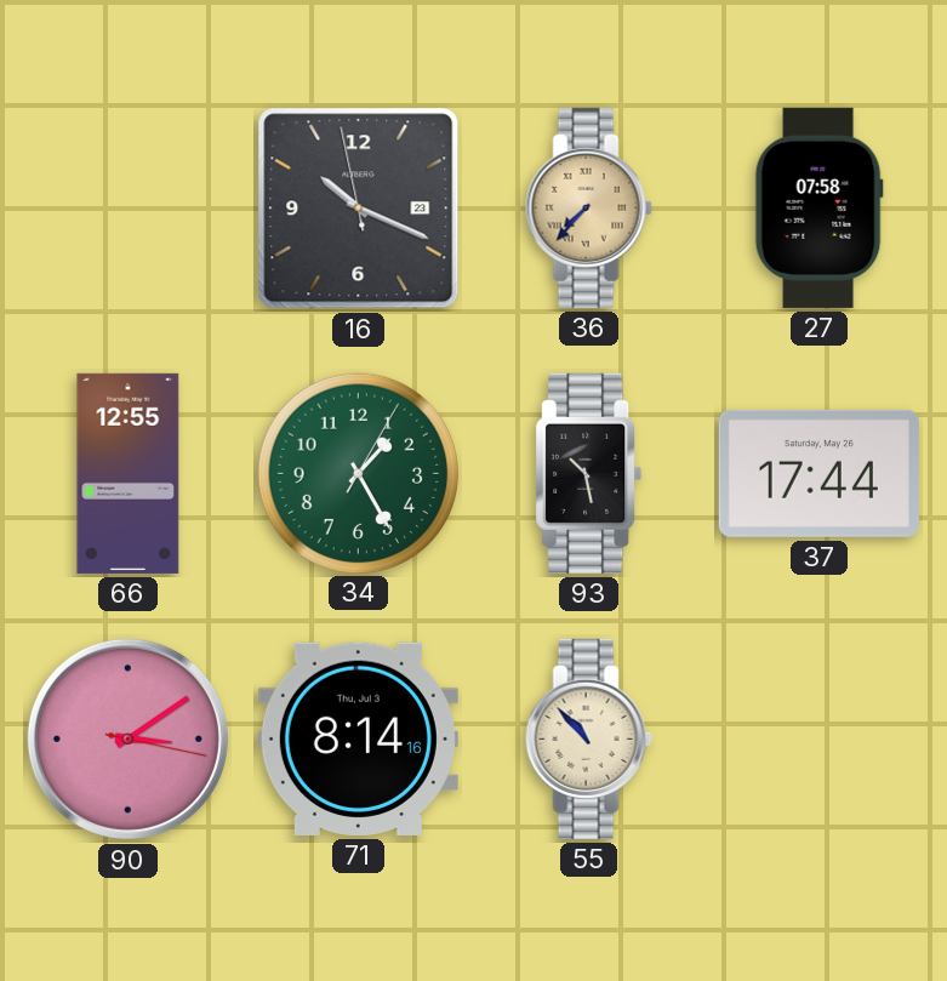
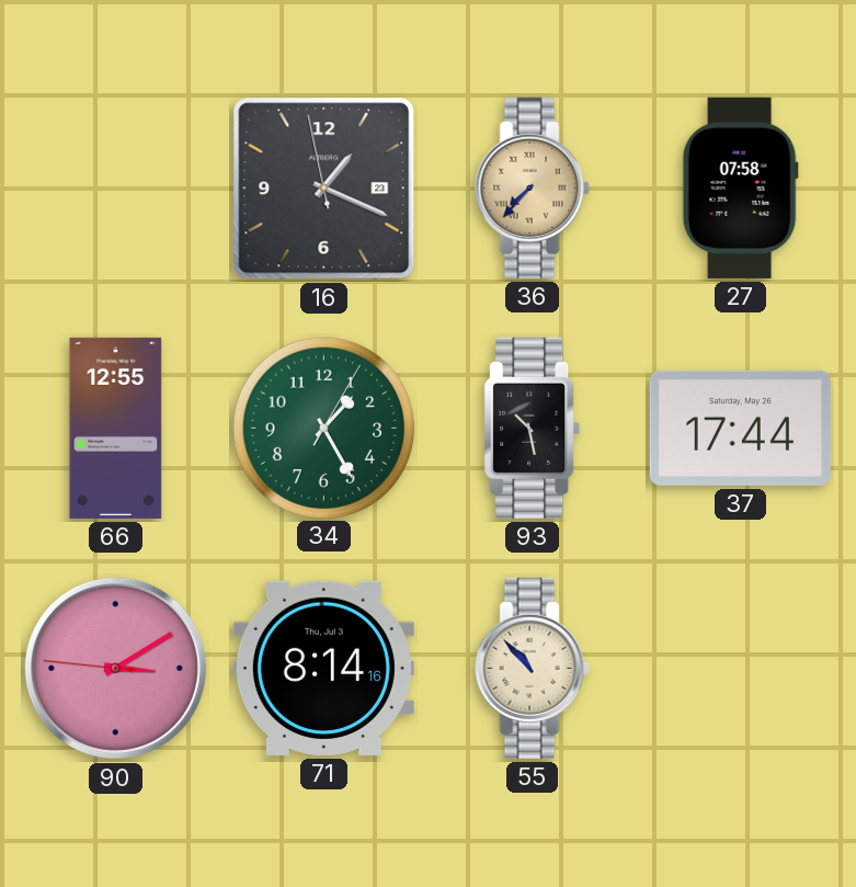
16: 10:18 -> 1:18 (324, 189)
90: 3:09:17 -> 3:09:46 (115, 668)
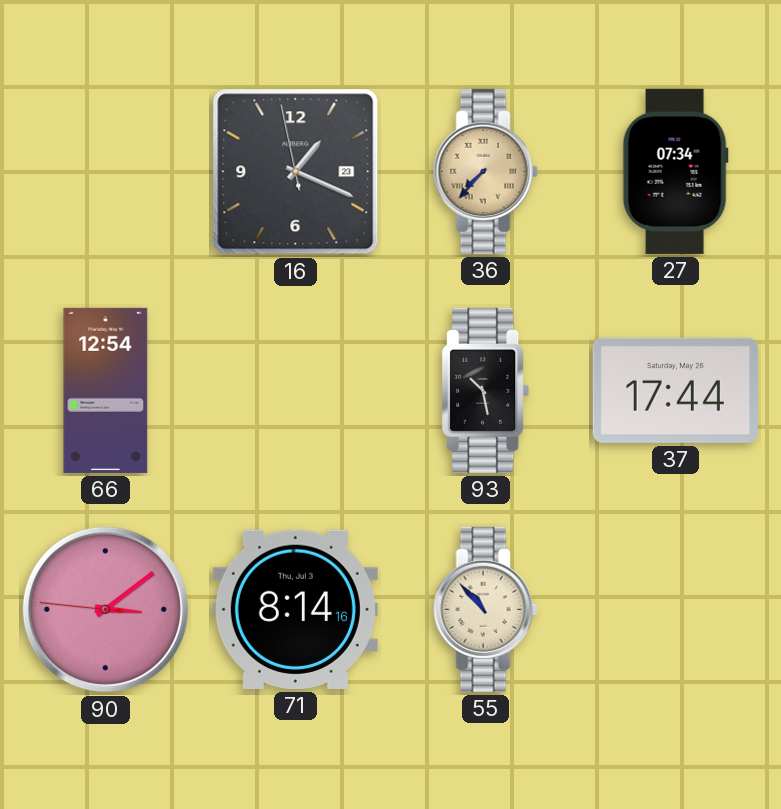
27: 07:58 -> 07:34 (675, 171)
66: 12:55 -> 12:54 (106, 390)
34: 1:25 -> none (323, 428)
90: 3:09 -> 3:08 (105, 609)
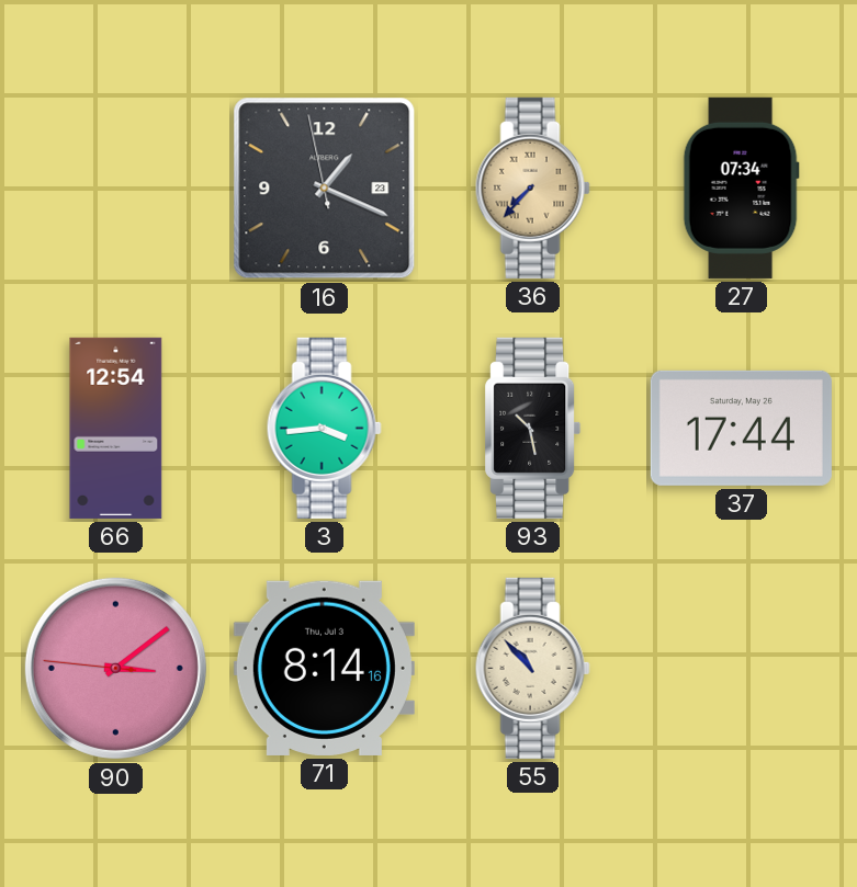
3: none -> 3:44 (324, 428)
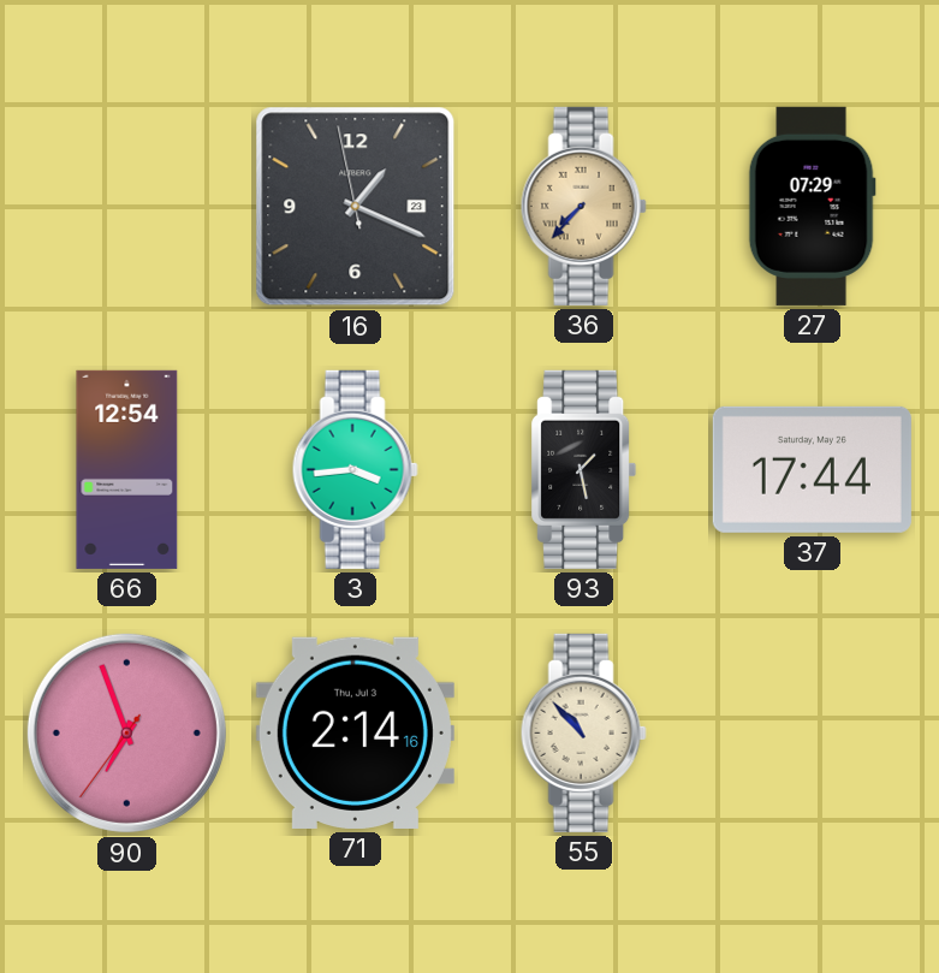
27: 07:34 -> 07:29 (812, 206)
93: 10:28 -> 1:28 (584, 469)
90: 3:08 -> 6:56 (126, 732)
71: 8:14 -> 2:14 (355, 732)
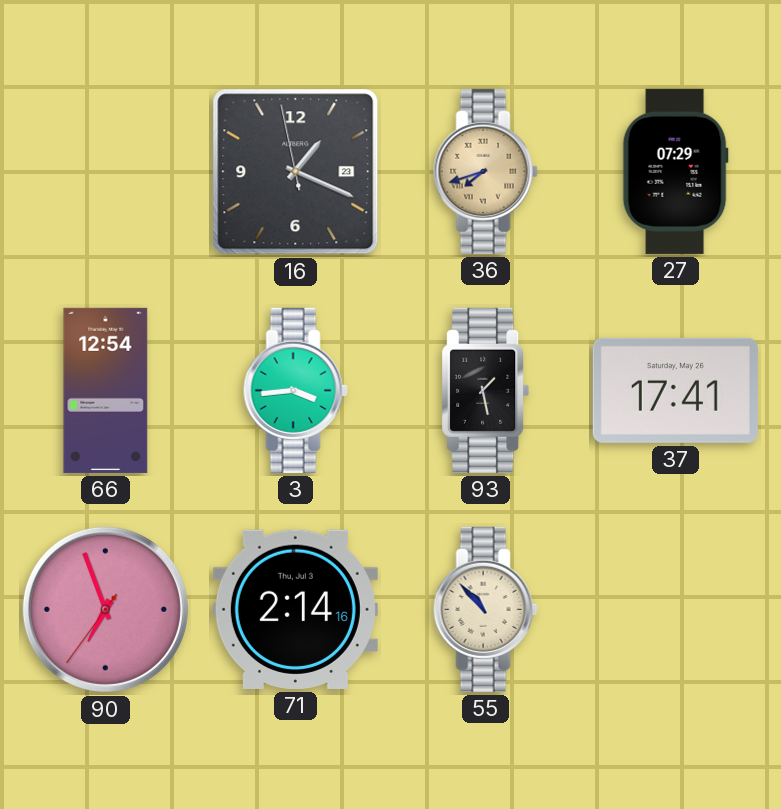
36: 7:37 -> 7:42 (485, 171)
37: 17:44 -> 17:41 (675, 390)
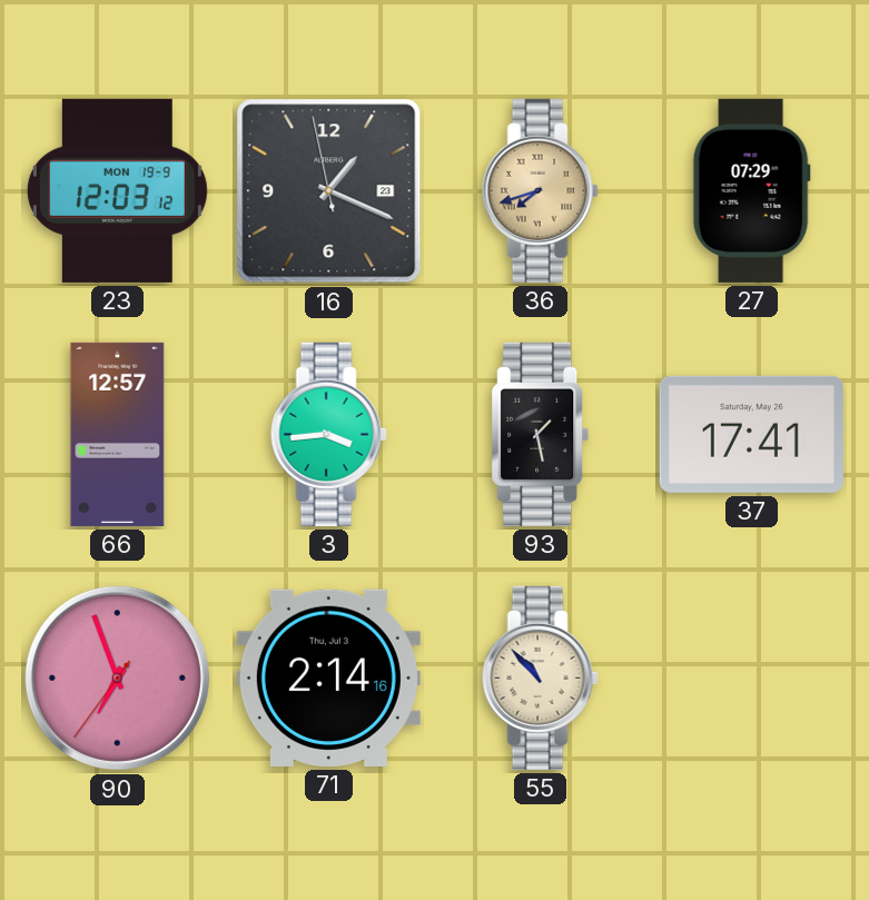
23: none -> 12:03 (117, 190)
66: 12:54 -> 12:57 (118, 434)
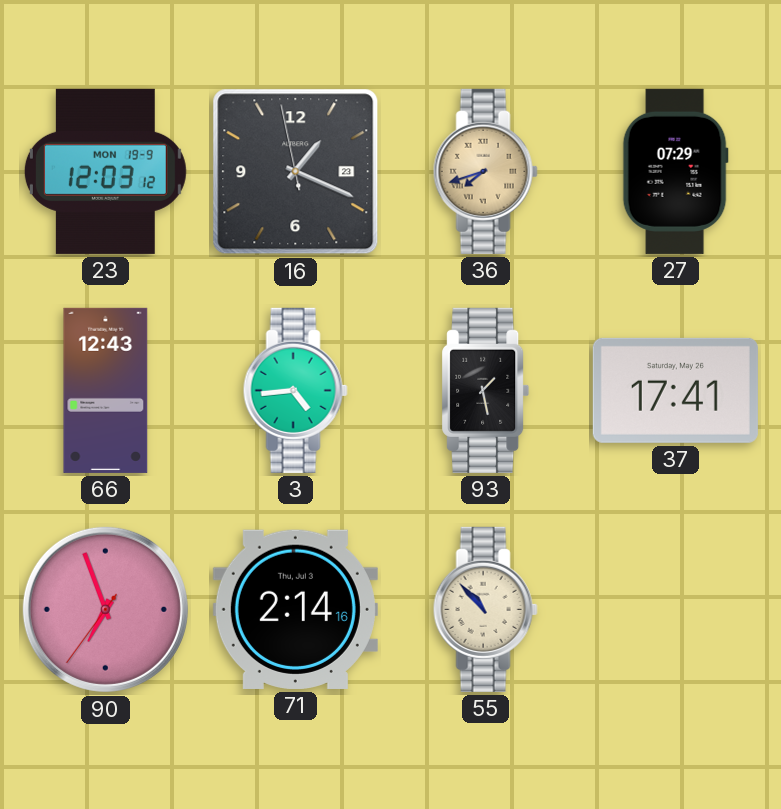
66: 12:57 -> 12:43 (106, 390)
3: 3:44 -> 4:44 (295, 390)
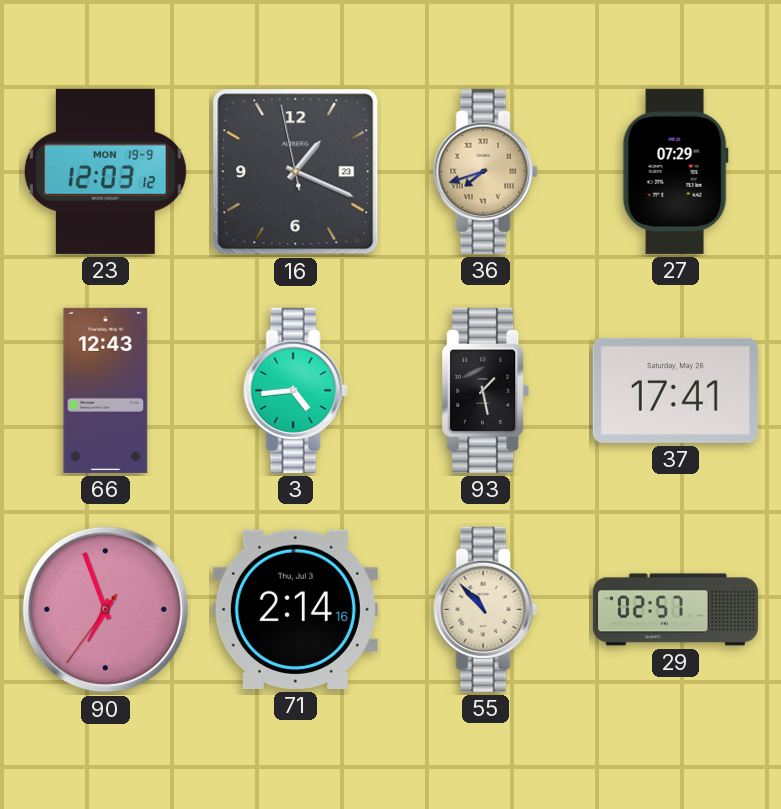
29: none -> 02:57 (675, 610)
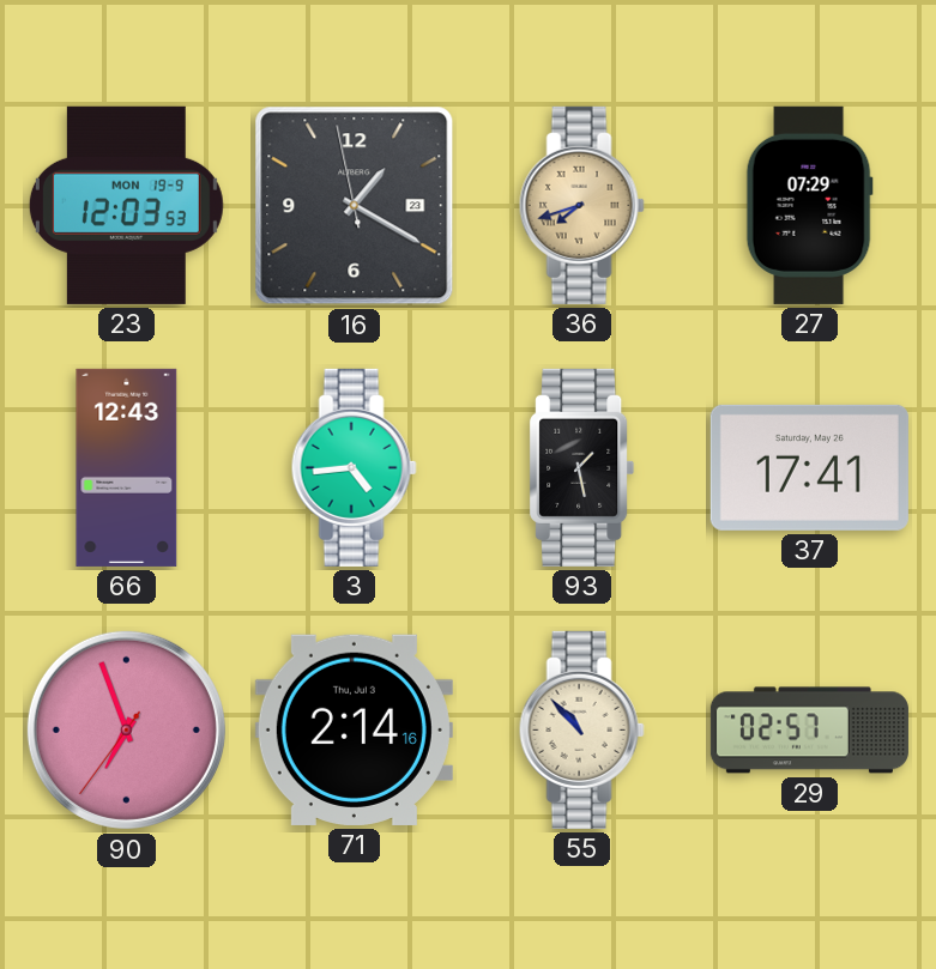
23: 12:03:12 -> 12:03:53 (126, 205)
16: 1:18 -> 1:19 (355, 206)
